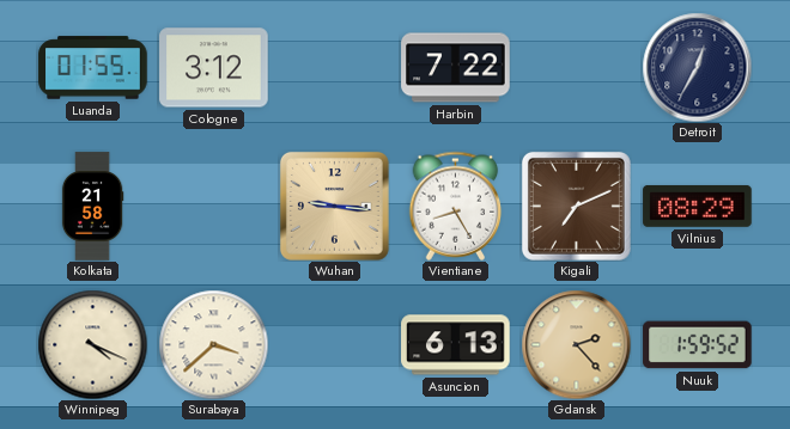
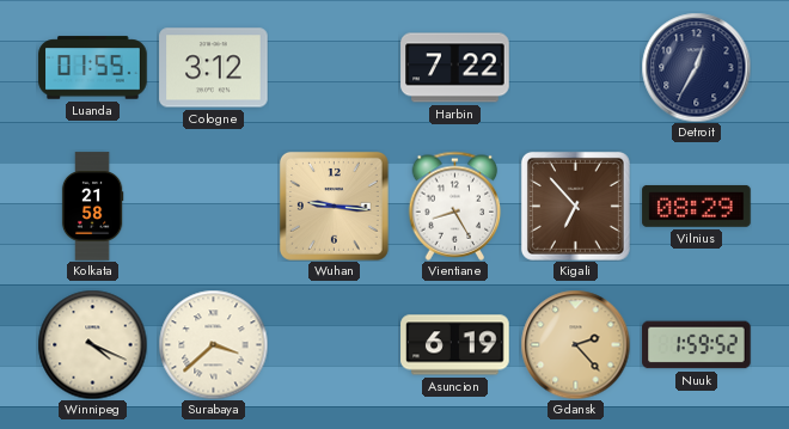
Kigali: 7:11 -> 6:53 (575, 206)
Asuncion: 6:13 -> 6:19 (455, 345)
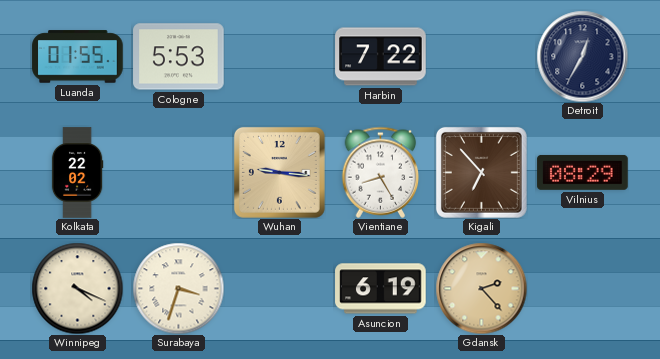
Cologne: 3:12 -> 5:53 (179, 57)
Kolkata: 21:58 -> 22:02 (77, 173)
Surabaya: 3:38 -> 3:33 (178, 288)
Nuuk: 1:59 -> none (697, 345)
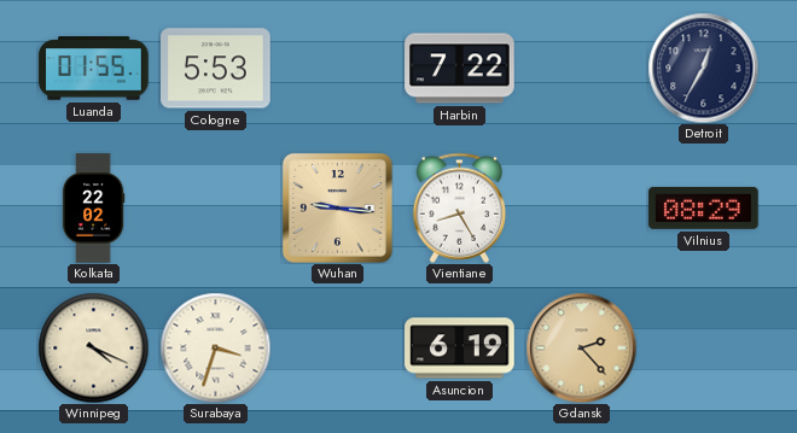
Kigali: 6:53 -> none (481, 172)
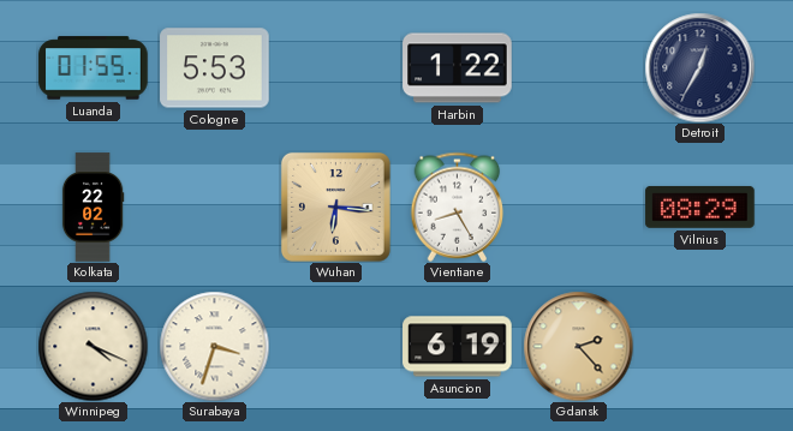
Harbin: 7:22 -> 1:22 (458, 68)
Wuhan: 9:16 -> 6:16 (335, 206)
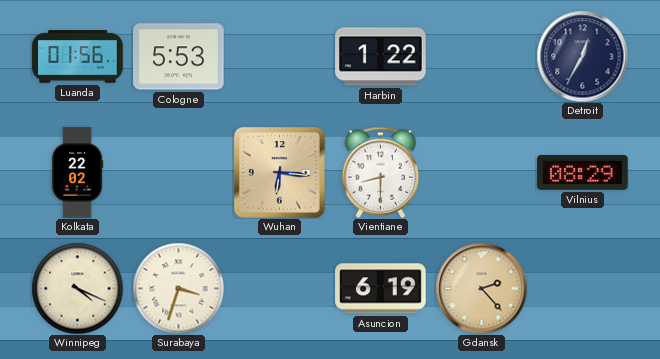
Luanda: 01:55 -> 01:56 (78, 57)
Vientiane: 8:25 -> 8:30 (381, 172)
